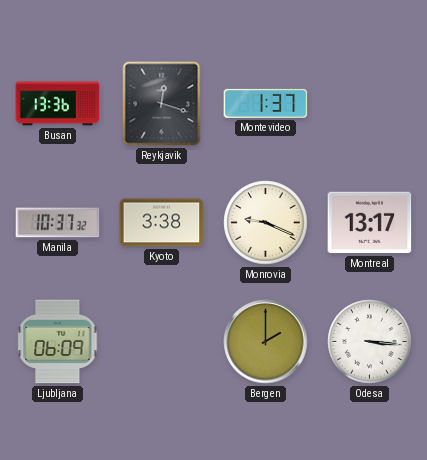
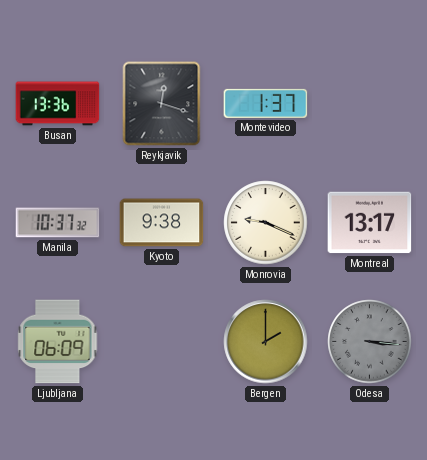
Kyoto: 3:38 -> 9:38 (162, 223)
Odesa dial: white -> grey (370, 342)
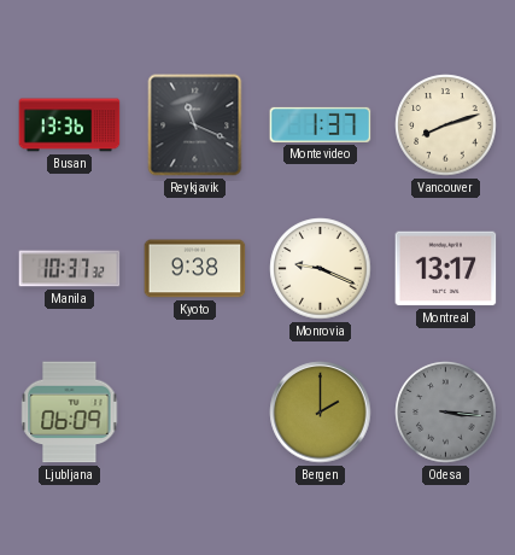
Reykjavik: 12:18 -> 11:19 (195, 125)
Vancouver: none -> 8:12 (446, 125)
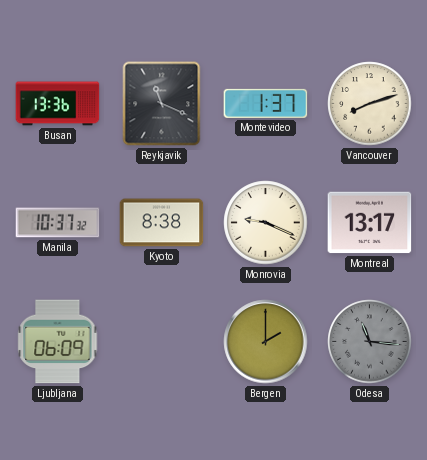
Kyoto: 9:38 -> 8:38 (162, 223)
Odesa: 3:16 -> 11:16 (370, 342)
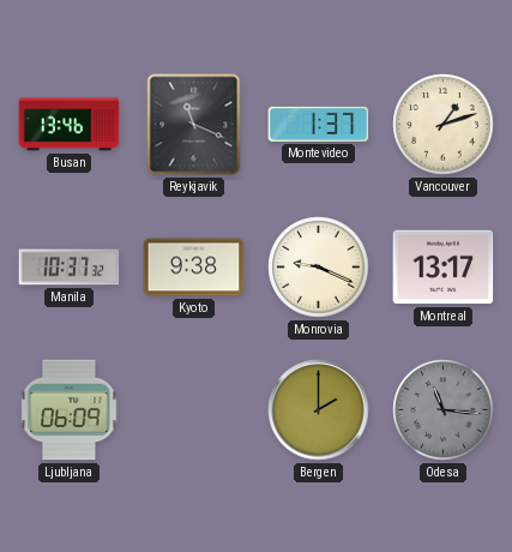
Busan: 13:36 -> 13:46 (70, 125)
Vancouver: 8:12 -> 1:12 (444, 125)
Kyoto: 8:38 -> 9:38 (194, 268)
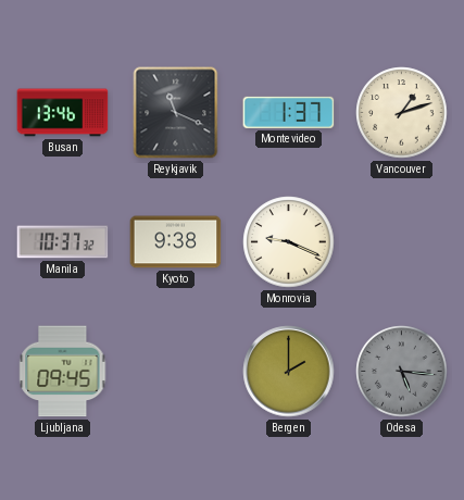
Montreal: 13:17 -> none (444, 268)
Ljubljana: 06:09 -> 09:45 (63, 372)
Odesa: 11:16 -> 5:16 (402, 372)
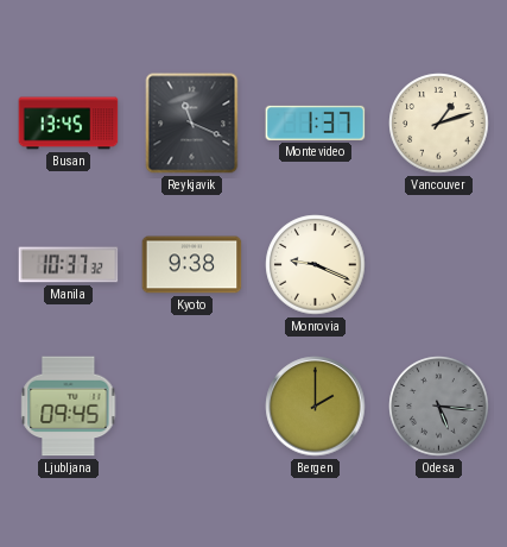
Busan: 13:46 -> 13:45 (69, 124)
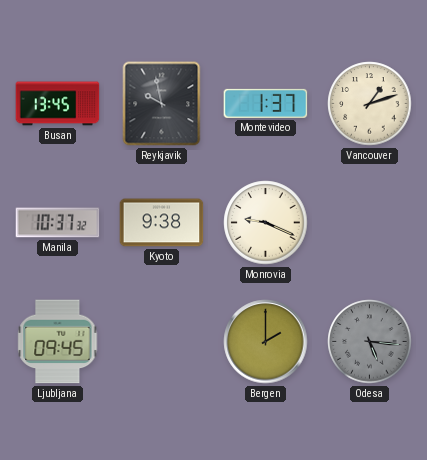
Reykjavik: 11:19 -> 9:58 (162, 104)
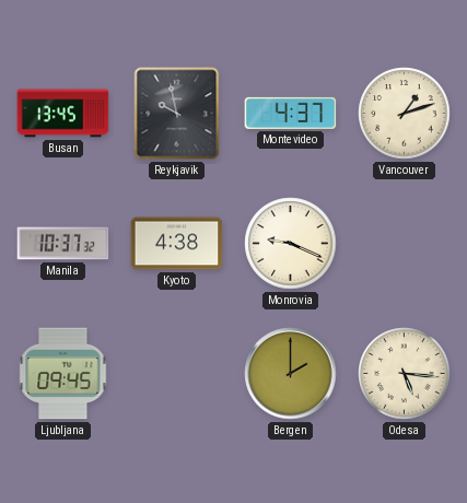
Montevideo: 1:37 -> 4:37 (291, 113)
Kyoto: 9:38 -> 4:38 (177, 244)
Odesa dial: grey -> cream (405, 374)
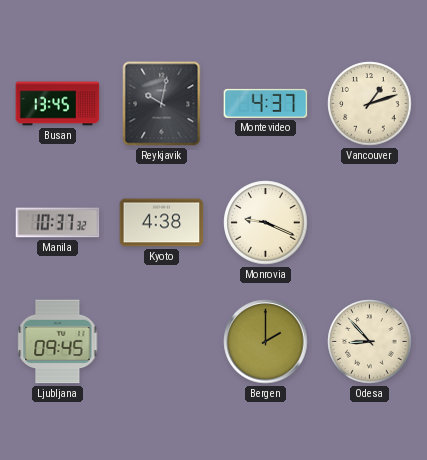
Reykjavik: 9:58 -> 10:02 (162, 104)
Odesa: 5:16 -> 8:53 (370, 342)
